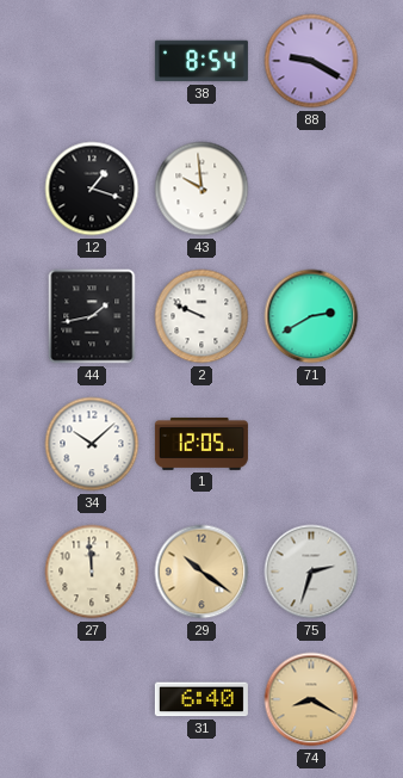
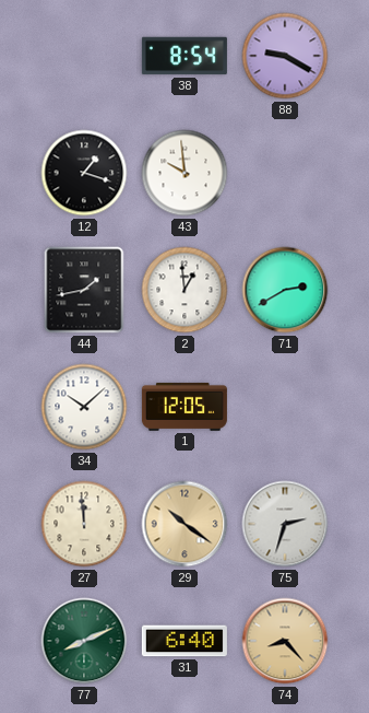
2: 9:49 -> 12:59 (184, 290)
77: none -> 8:11 (84, 641)
74: 8:20 -> 8:23 (285, 641)
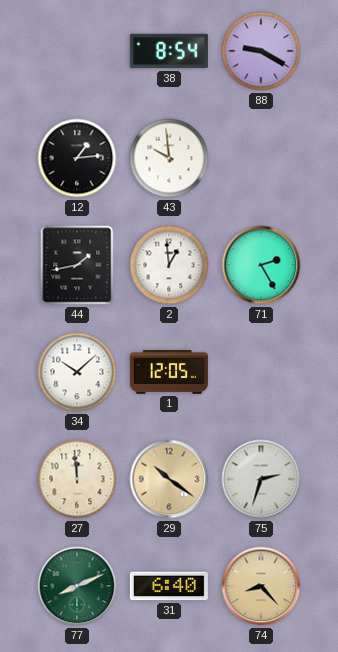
12: 1:18 -> 1:14 (77, 158)
71: 2:40 -> 2:25 (261, 265)
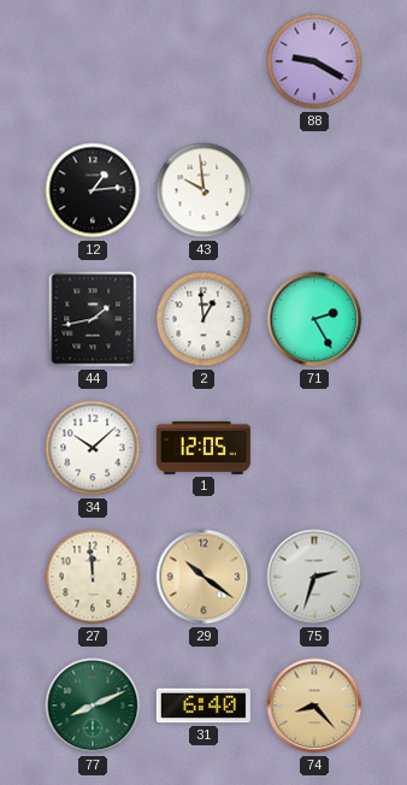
38: 8:54 -> none (169, 51)
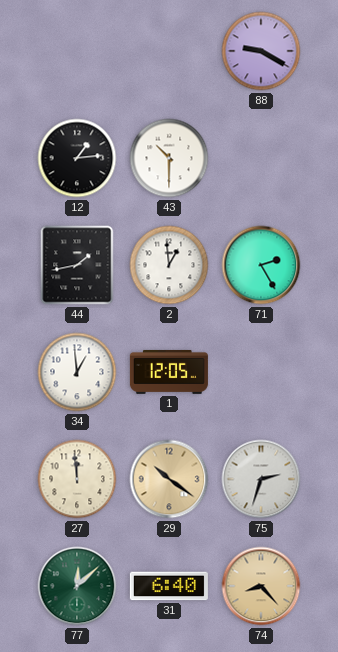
43: 9:59 -> 10:30 (169, 158)
34: 10:08 -> 12:59 (77, 372)
77: 8:11 -> 12:08 (77, 586)
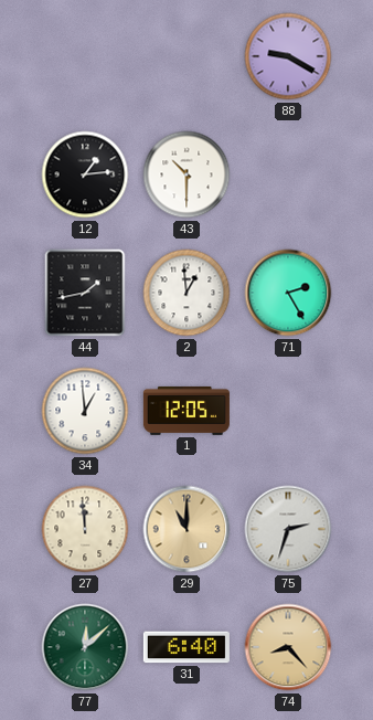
29: 10:21 -> 11:00 (186, 529)
